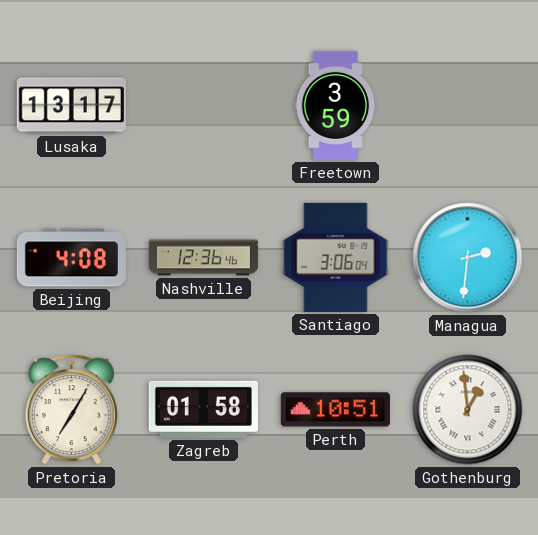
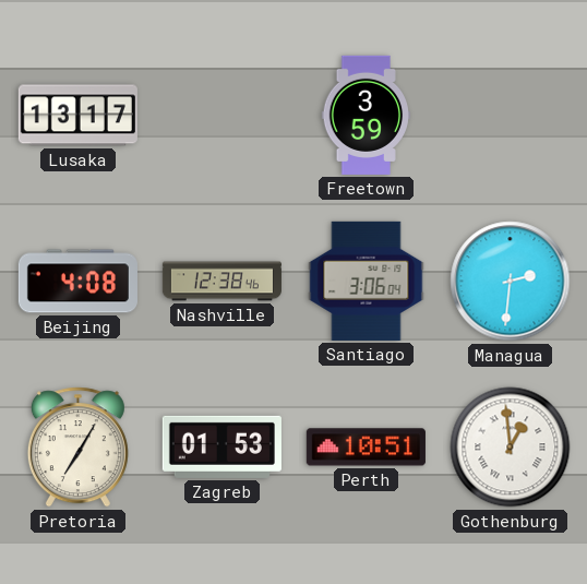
Nashville: 12:36 -> 12:38 (221, 282)
Zagreb: 01:58 -> 01:53 (221, 446)
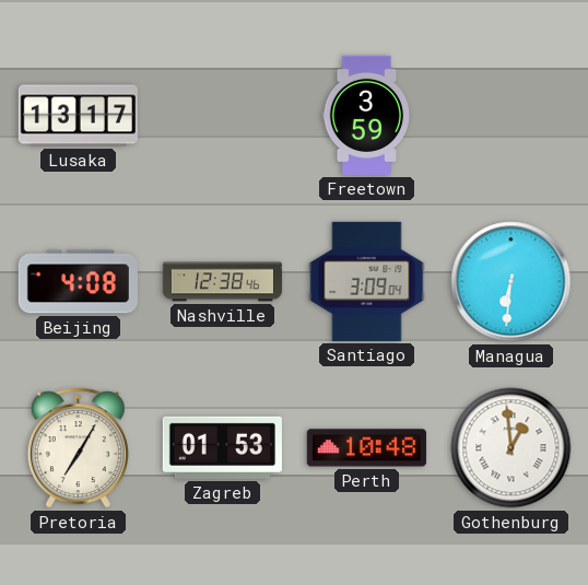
Santiago: 3:06 -> 3:09 (367, 281)
Managua: 2:31 -> 6:31 (511, 282)
Perth: 10:51 -> 10:48 (366, 448)
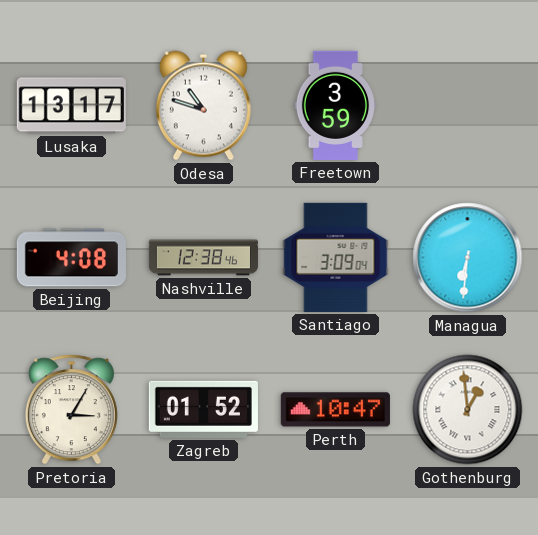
Odesa: none -> 10:48 (203, 106)
Pretoria: 7:05 -> 3:05 (71, 410)
Zagreb: 01:53 -> 01:52 (203, 409)
Perth: 10:48 -> 10:47 (335, 410)
